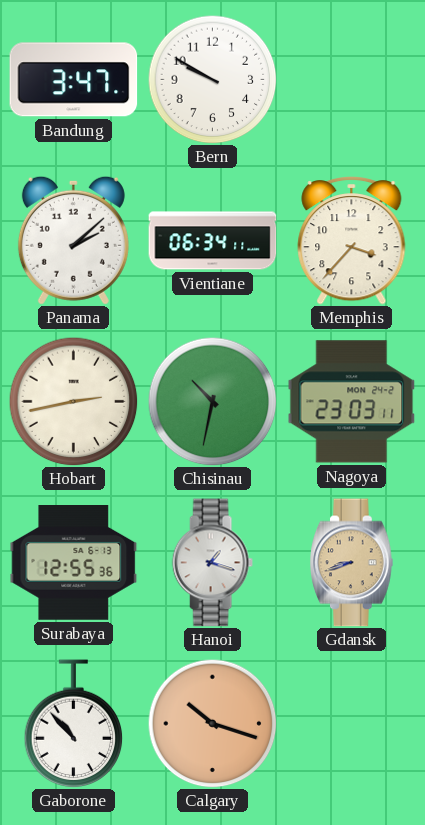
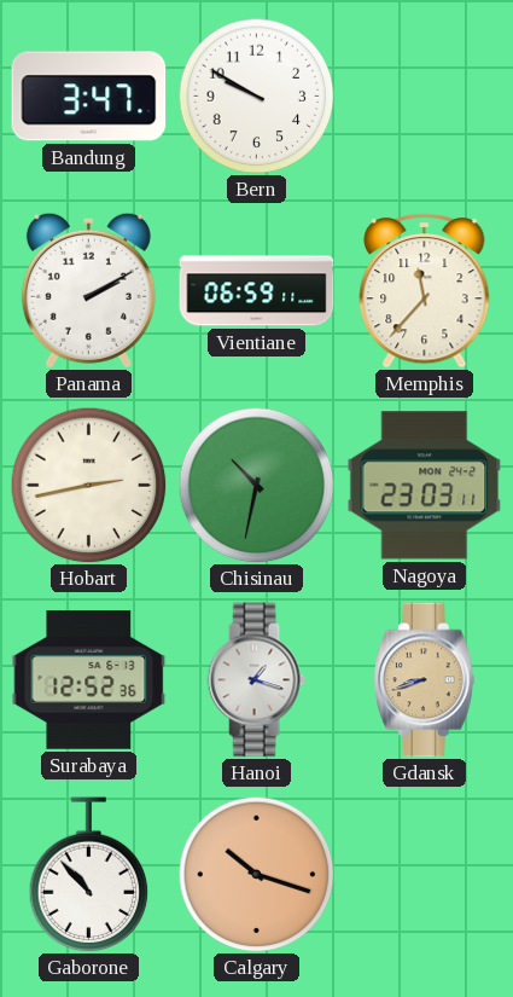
Panama: 2:08 -> 2:10 (88, 290)
Vientiane: 06:34 -> 06:59 (257, 291)
Memphis: 3:37 -> 11:37 (425, 291)
Surabaya: 12:55 -> 12:52 (89, 680)
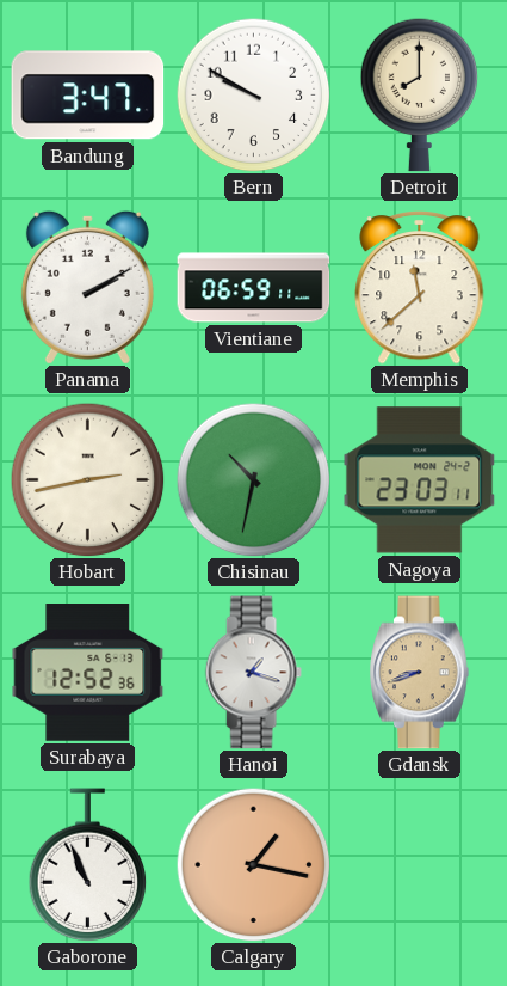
Detroit: none -> 8:00 (420, 94)
Memphis: 11:37 -> 11:38 (420, 288)
Gaborone: 10:53 -> 10:56 (88, 865)
Calgary: 10:18 -> 1:17 (253, 864)
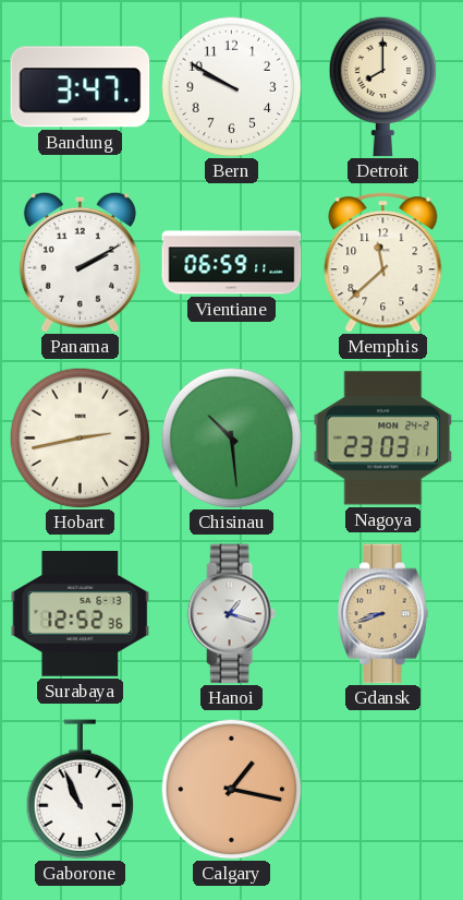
Chisinau: 10:32 -> 10:29 (231, 437)
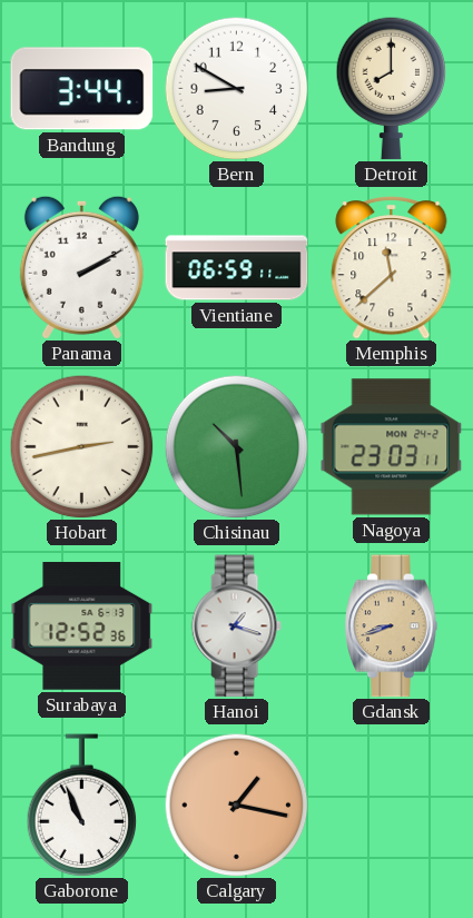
Bandung: 3:47 -> 3:44 (82, 89)
Bern: 9:50 -> 8:50 (236, 88)
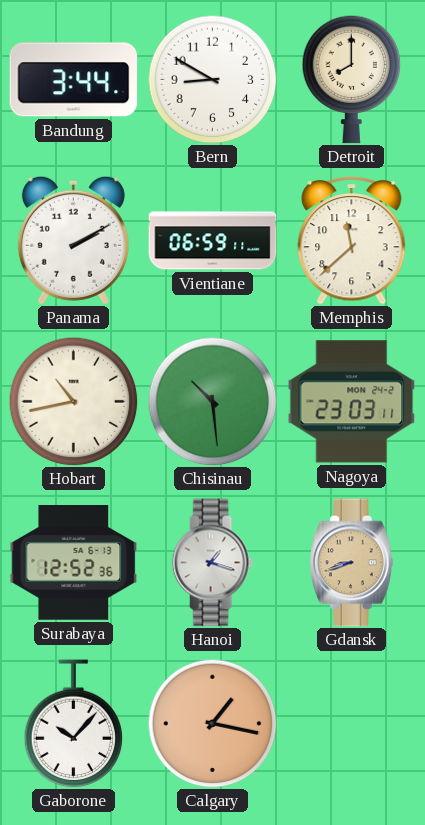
Hobart: 2:43 -> 10:43 (73, 401)
Gaborone: 10:56 -> 10:07 (74, 724)
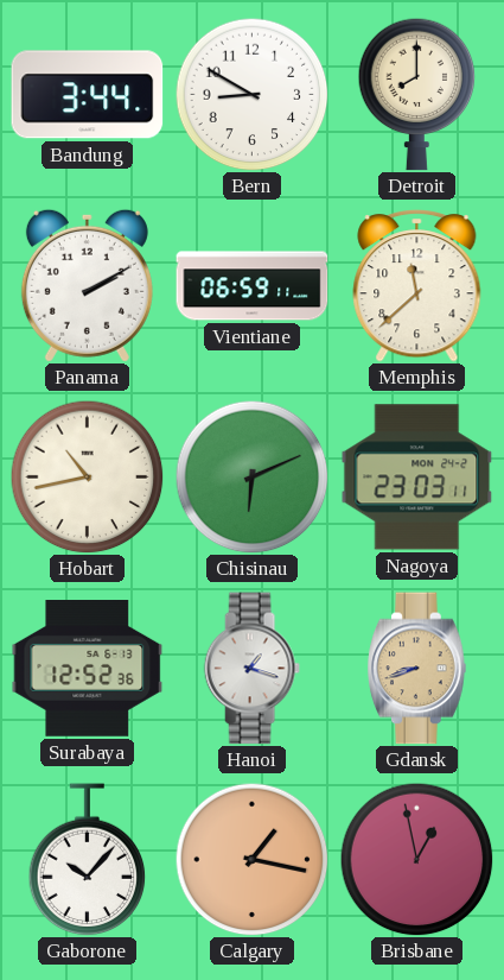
Chisinau: 10:29 -> 6:11 (251, 476)
Brisbane: none -> 12:58 (416, 859)
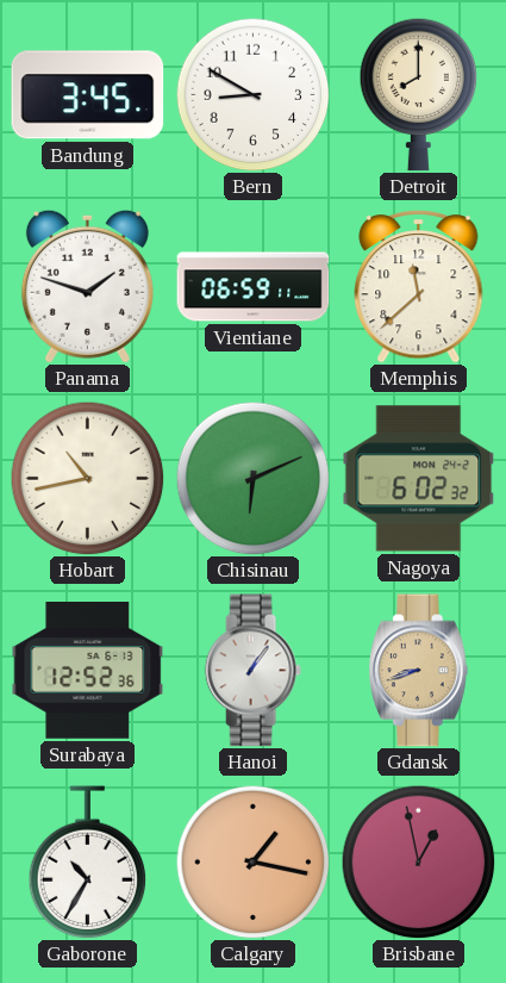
Bandung: 3:44 -> 3:45 (88, 95)
Panama: 2:10 -> 1:48 (87, 286)
Nagoya: 23:03 -> 6:02 (419, 479)
Hanoi: 1:18 -> 1:06 (252, 671)
Gaborone: 10:07 -> 10:35 (88, 863)
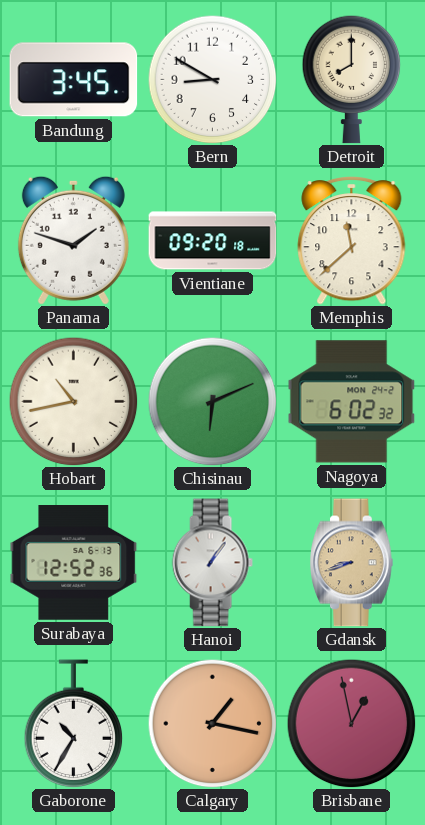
Vientiane: 06:59 -> 09:20 (213, 241)
